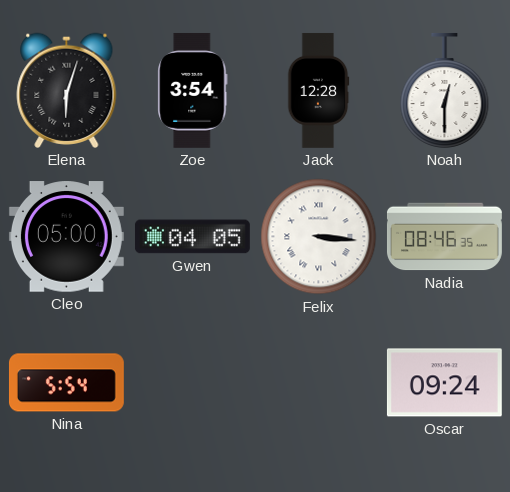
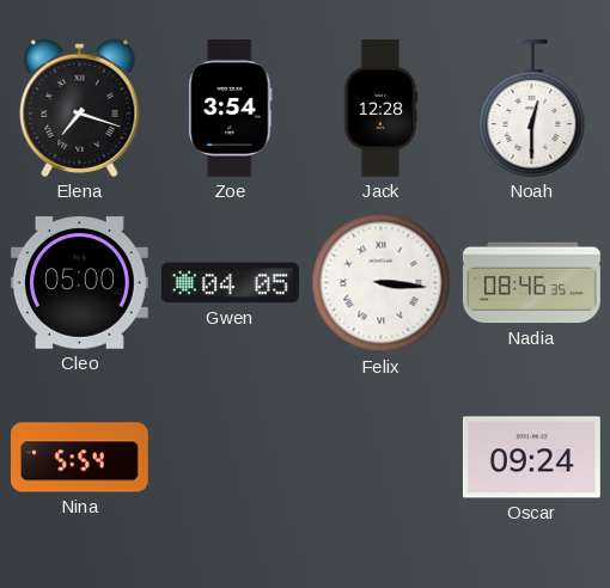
Elena: 6:03 -> 7:18 (80, 108)
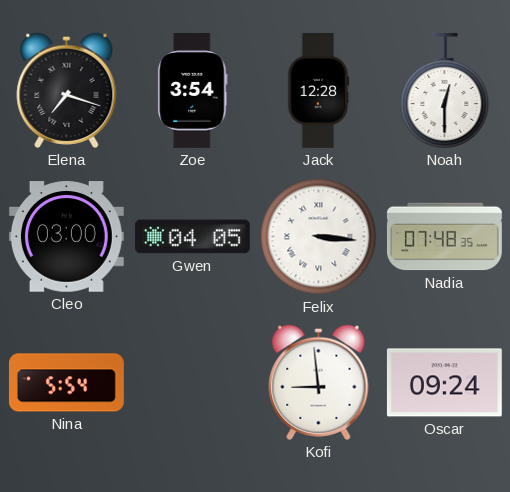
Cleo: 05:00 -> 03:00 (66, 237)
Nadia: 08:46 -> 07:48 (444, 237)
Kofi: none -> 8:59 (319, 382)
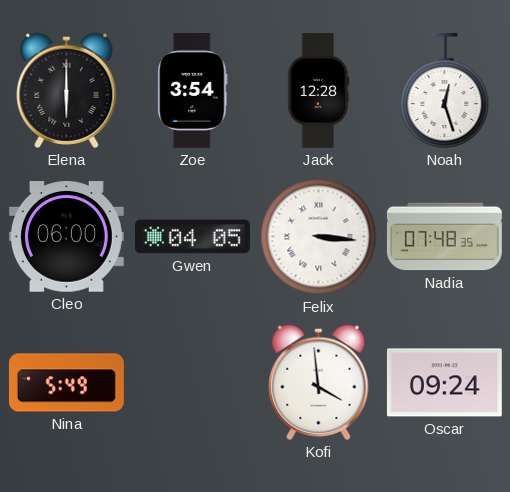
Elena: 7:18 -> 6:00 (67, 90)
Noah: 12:30 -> 12:27 (445, 90)
Cleo: 03:00 -> 06:00 (66, 237)
Nina: 5:54 -> 5:49 (66, 383)
Kofi: 8:59 -> 3:59 (319, 382)
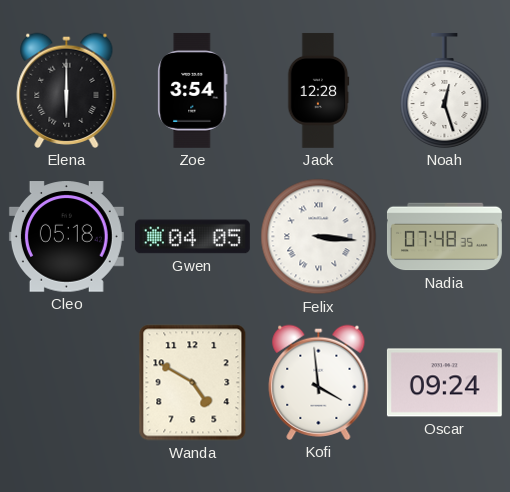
Cleo: 06:00 -> 05:18 (66, 237)
Nina: 5:49 -> none (66, 383)
Wanda: none -> 4:50 (193, 383)
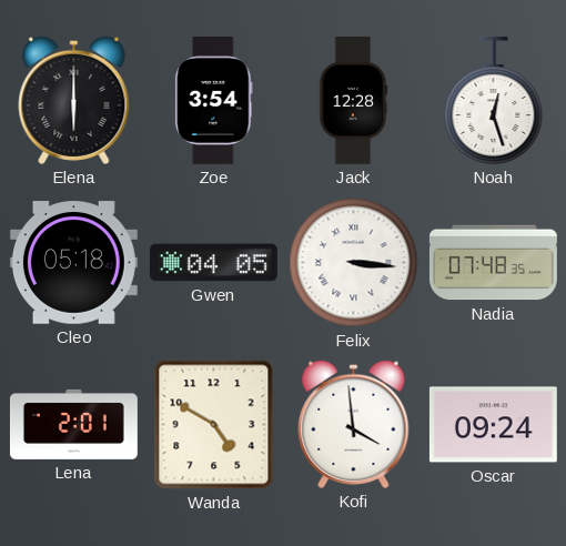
Lena: none -> 2:01 (73, 424)
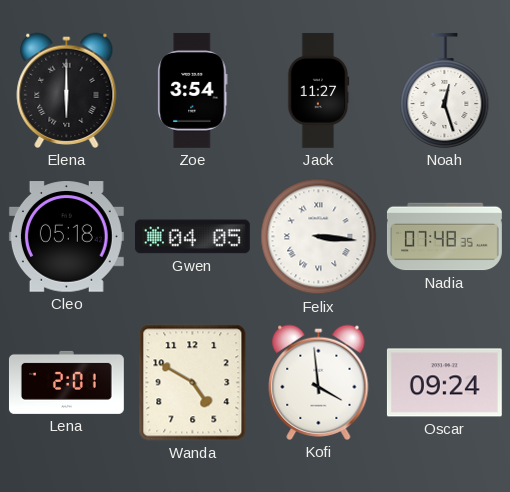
Jack: 12:28 -> 11:27 (318, 90)
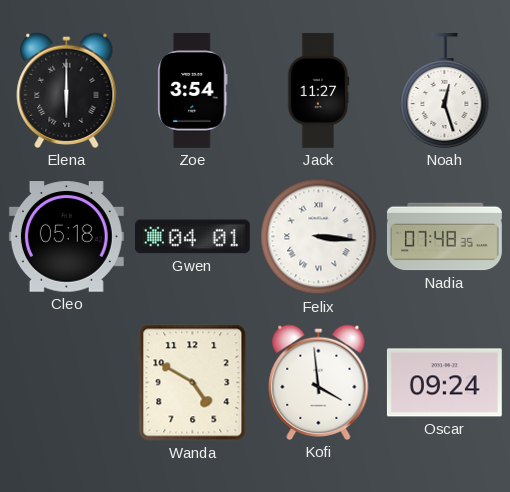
Gwen: 04:05 -> 04:01 (192, 237)
Lena: 2:01 -> none (66, 382)
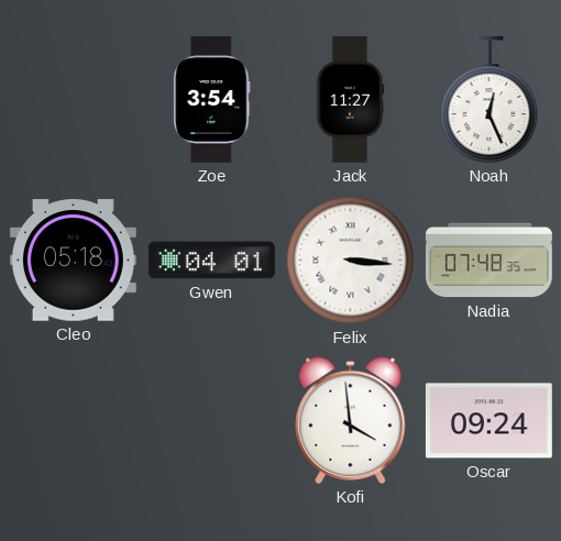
Elena: 6:00 -> none (67, 90)
Noah: 12:27 -> 12:26 (490, 99)
Wanda: 4:50 -> none (193, 383)
